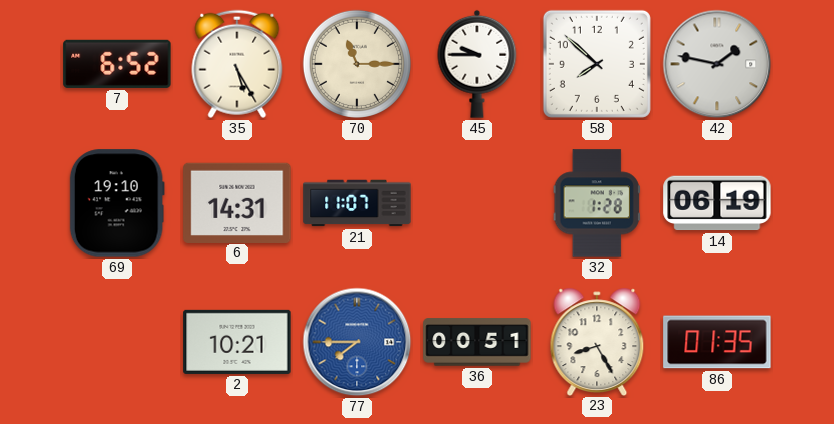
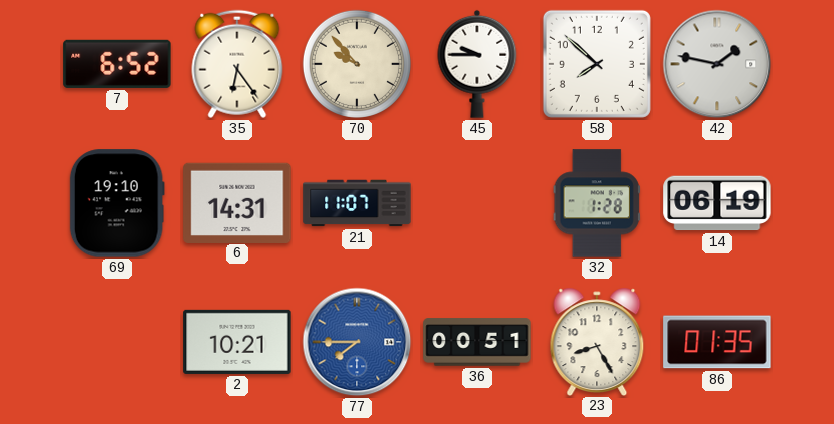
35: 5:25 -> 6:24 (237, 64)
70: 11:15 -> 9:53 (357, 64)
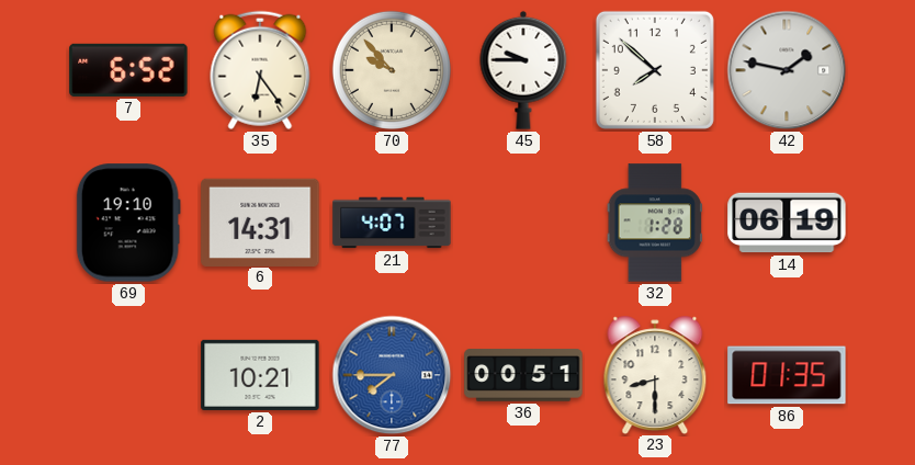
21: 11:07 -> 4:07 (392, 223)
23: 8:25 -> 8:30 (655, 374)
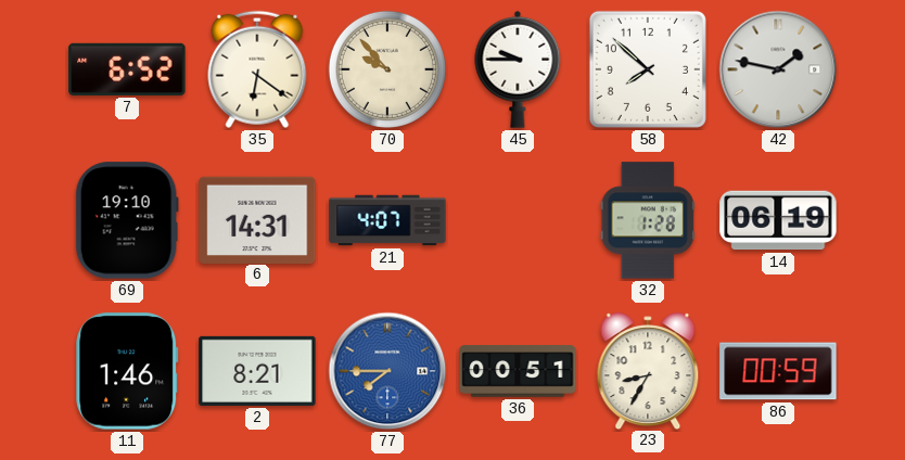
35: 6:24 -> 6:21 (257, 69)
11: none -> 1:46 (127, 371)
2: 10:21 -> 8:21 (257, 371)
23: 8:30 -> 8:35 (648, 370)
86: 01:35 -> 00:59 (778, 371)
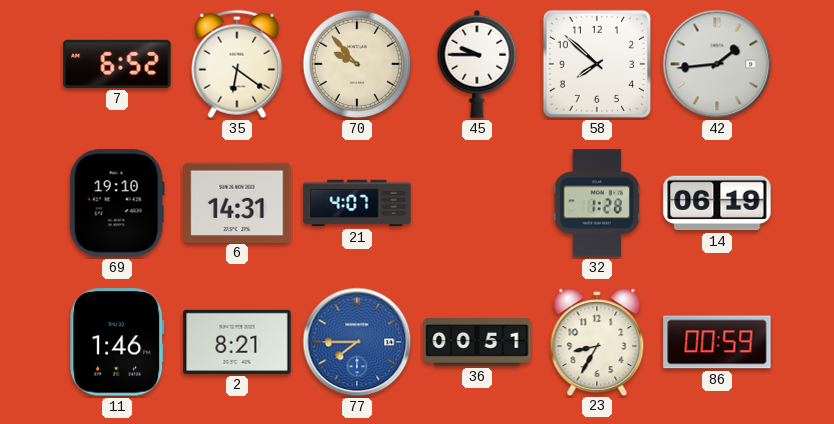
42: 1:47 -> 1:44 (717, 64)
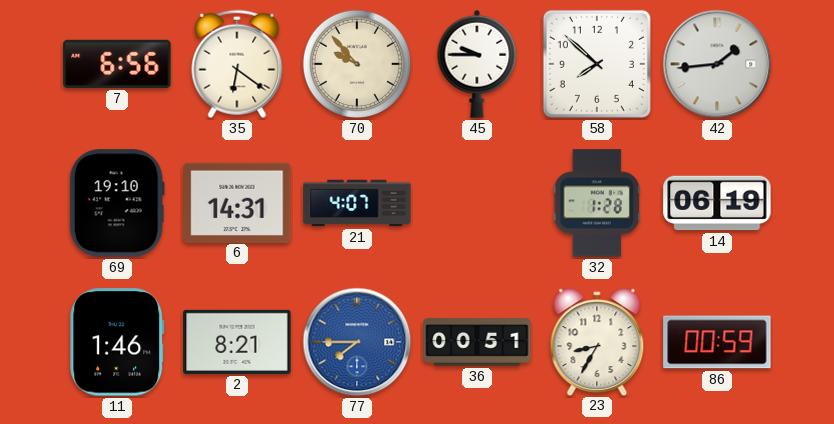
7: 6:52 -> 6:56 (117, 64)
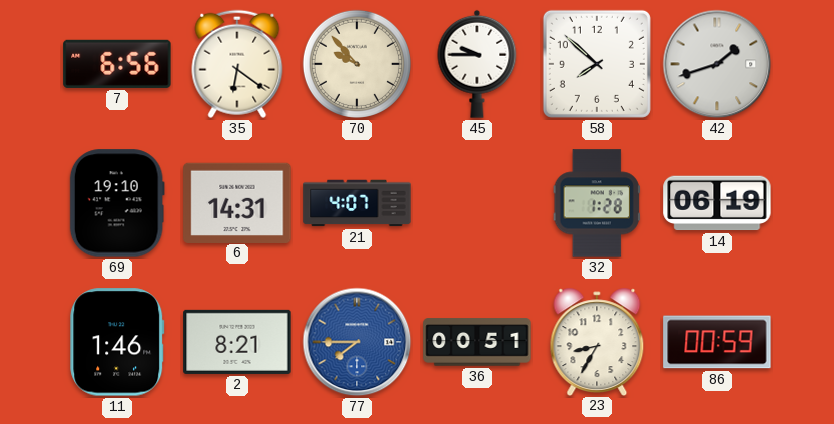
42: 1:44 -> 1:42 (717, 64)
